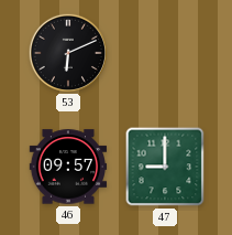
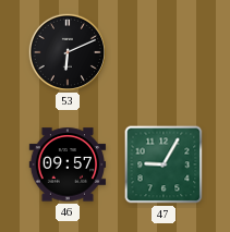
47: 9:00 -> 9:05 (164, 164)
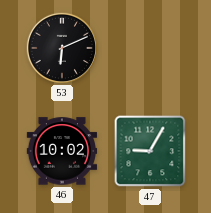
46: 09:57 -> 10:02 (62, 151)
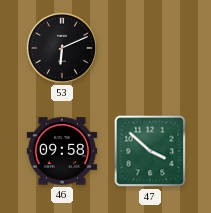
46: 10:02 -> 09:58 (62, 151)
47: 9:05 -> 3:52 (150, 151)
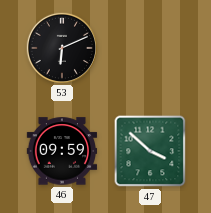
46: 09:58 -> 09:59 (62, 151)
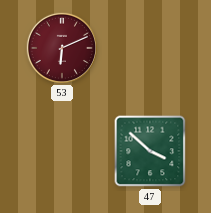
53 dial: black -> burgundy (61, 47)
46: 09:59 -> none (62, 151)
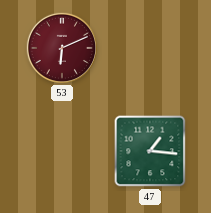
47: 3:52 -> 1:16 (150, 151)
